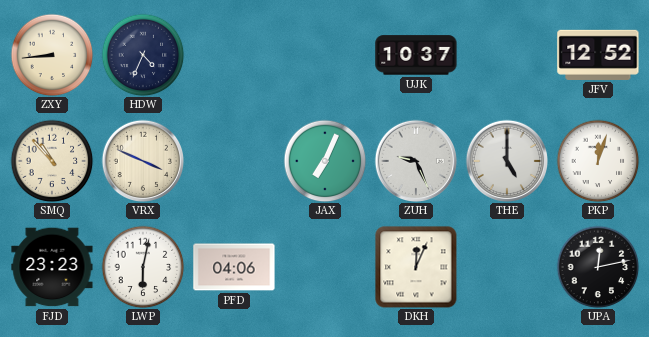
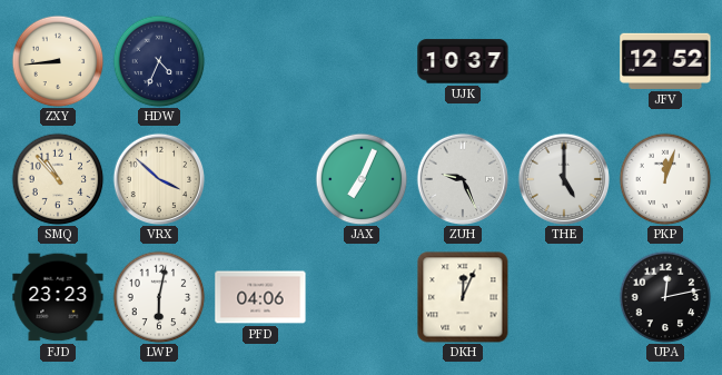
VRX: 3:49 -> 3:52 (158, 178)
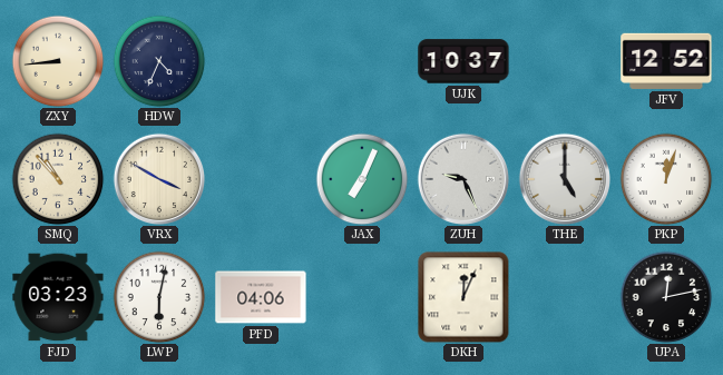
VRX: 3:52 -> 3:50 (158, 178)
FJD: 23:23 -> 03:23 (58, 297)
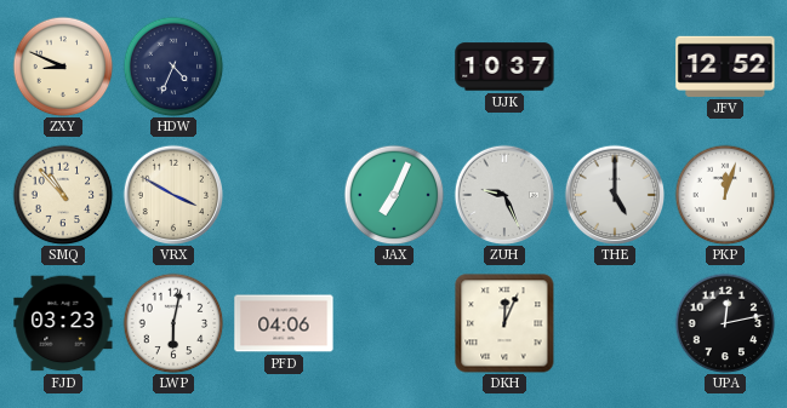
ZXY: 8:44 -> 8:49 (63, 67)
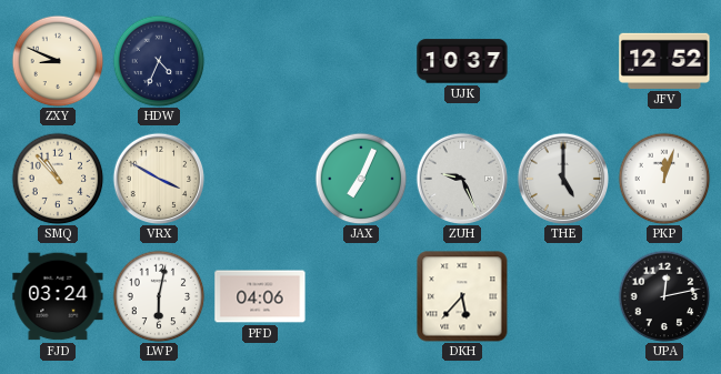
FJD: 03:23 -> 03:24 (58, 296)
DKH: 12:04 -> 5:37 (462, 296)
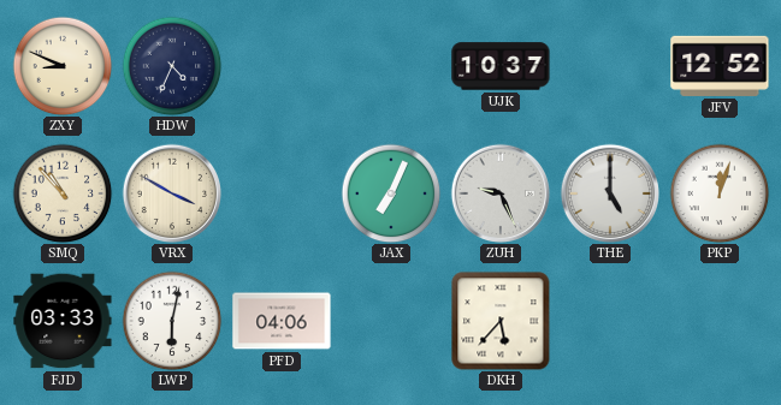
FJD: 03:24 -> 03:33 (63, 321)
UPA: 12:13 -> none (664, 296)
